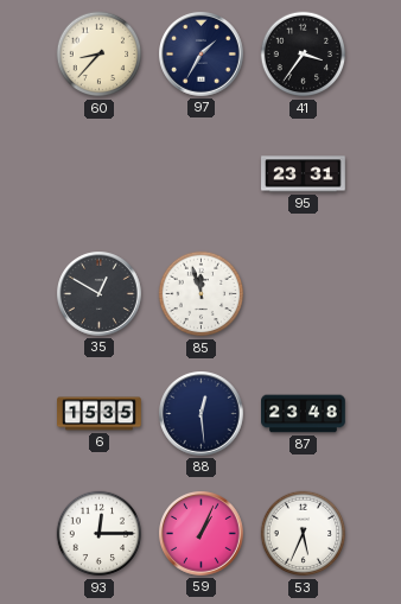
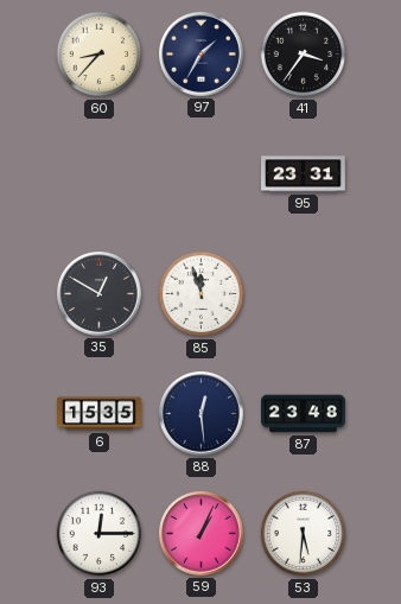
53: 5:34 -> 5:31 (304, 534)
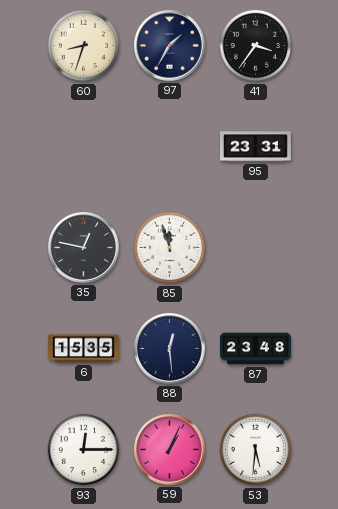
60: 8:37 -> 8:33 (84, 46)
35: 12:50 -> 12:47 (84, 248)
